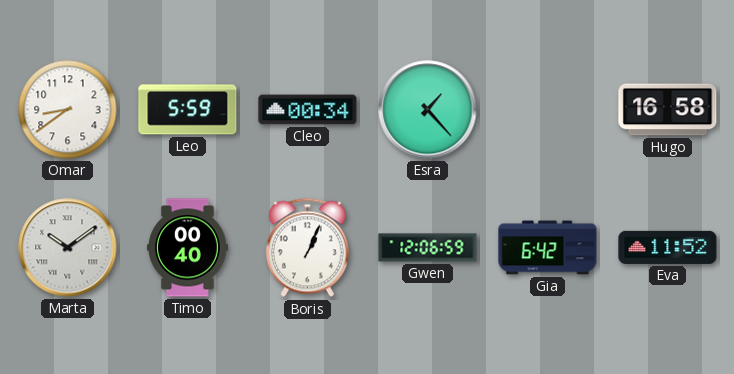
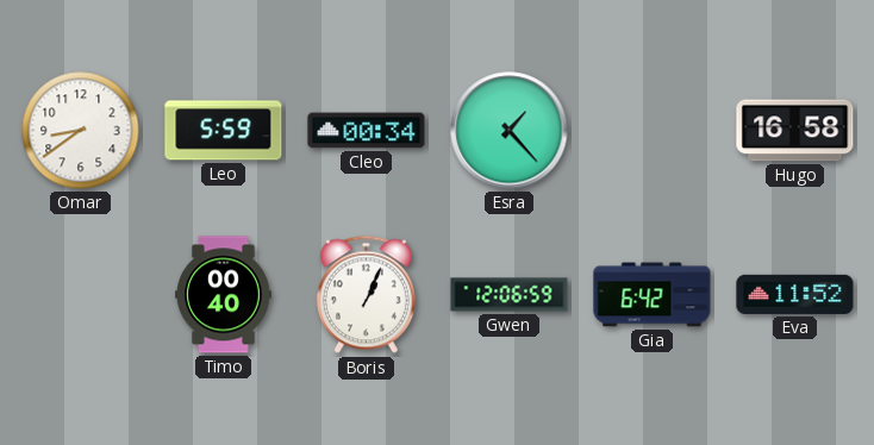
Marta: 10:09 -> none (68, 248)
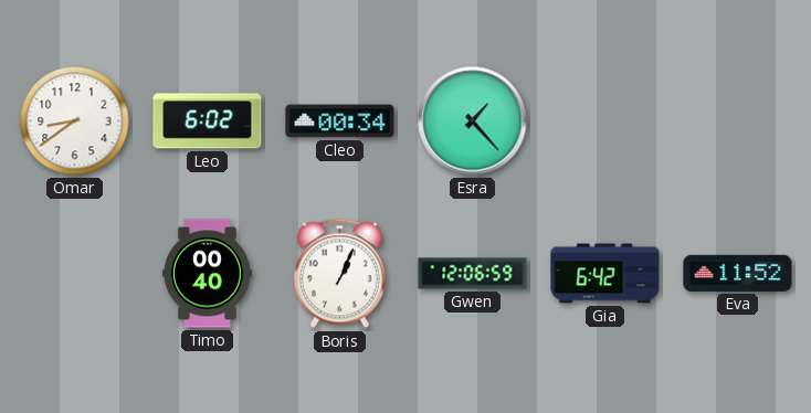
Leo: 5:59 -> 6:02 (208, 121)
Hugo: 16:58 -> none (795, 131)
